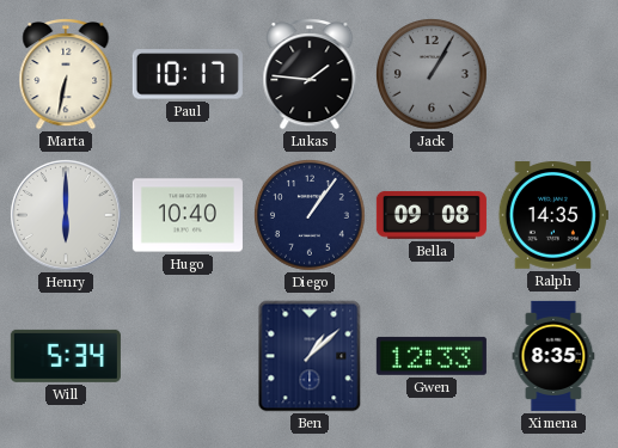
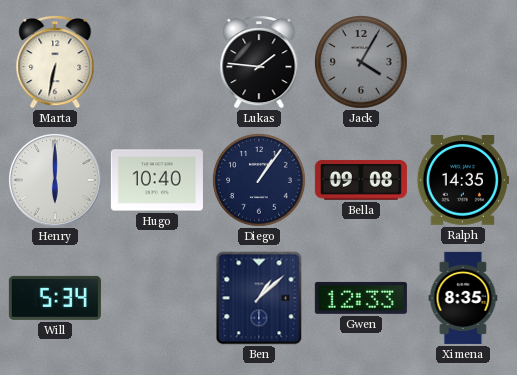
Paul: 10:17 -> none (188, 74)
Jack: 1:05 -> 4:05 (362, 63)
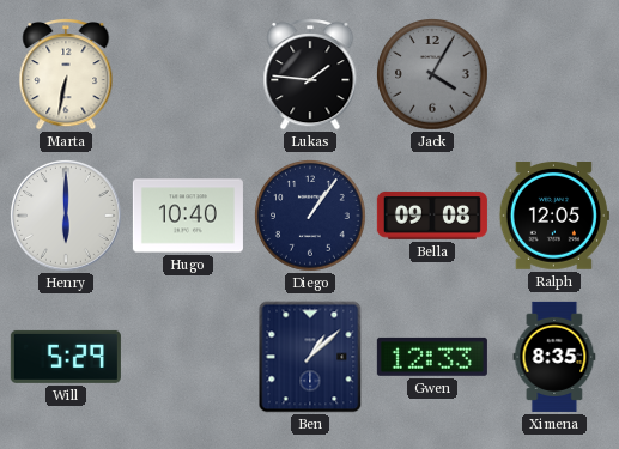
Ralph: 14:35 -> 12:05 (554, 217)
Will: 5:34 -> 5:29 (66, 357)
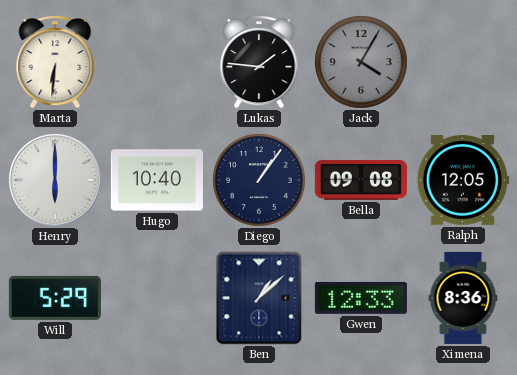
Marta: 6:32 -> 6:31 (55, 63)
Ximena: 8:35 -> 8:36 (463, 298)
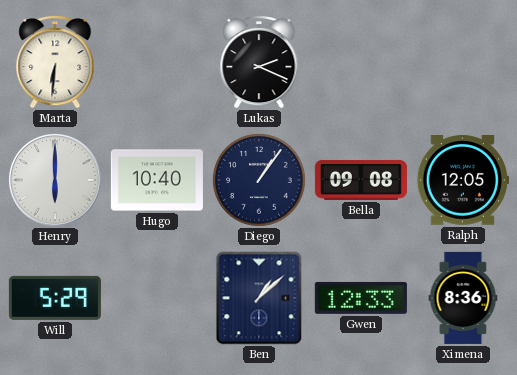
Lukas: 1:46 -> 2:19 (259, 63)
Jack: 4:05 -> none (362, 63)
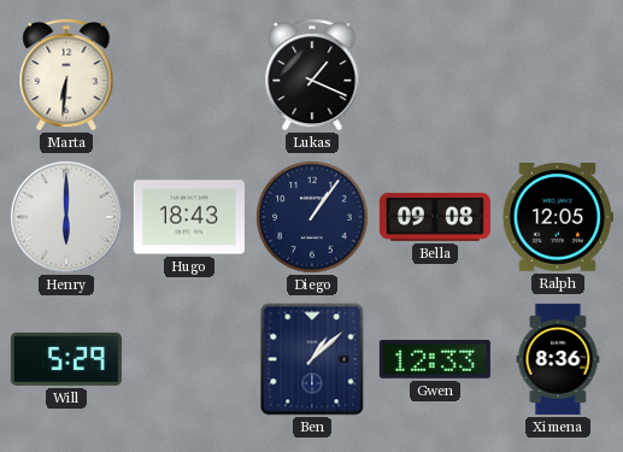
Lukas: 2:19 -> 1:19 (312, 76)
Hugo: 10:40 -> 18:43 (189, 217)
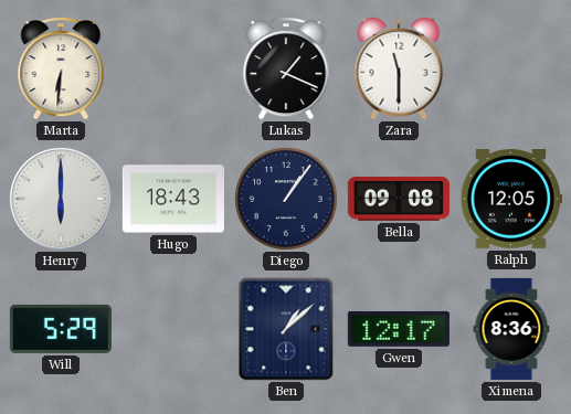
Zara: none -> 11:30 (399, 68)
Gwen: 12:33 -> 12:17 (399, 329)
